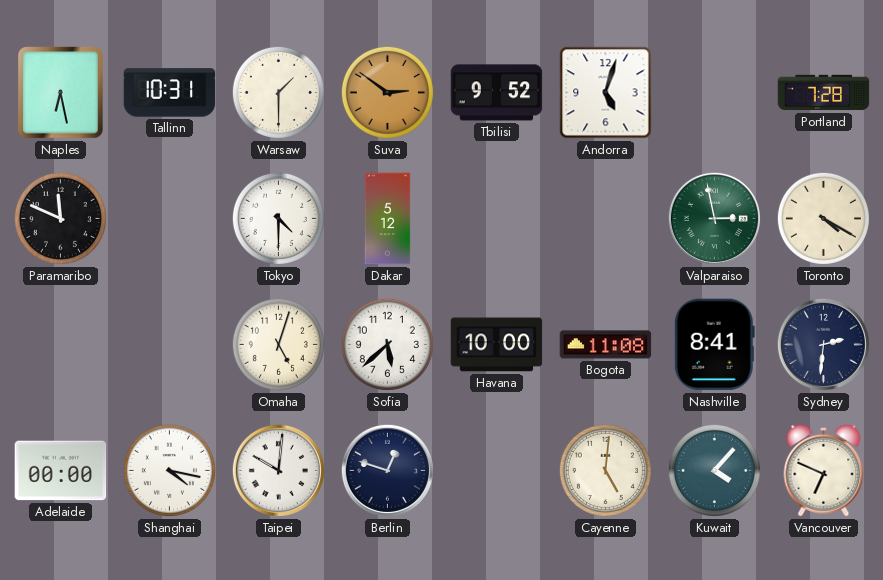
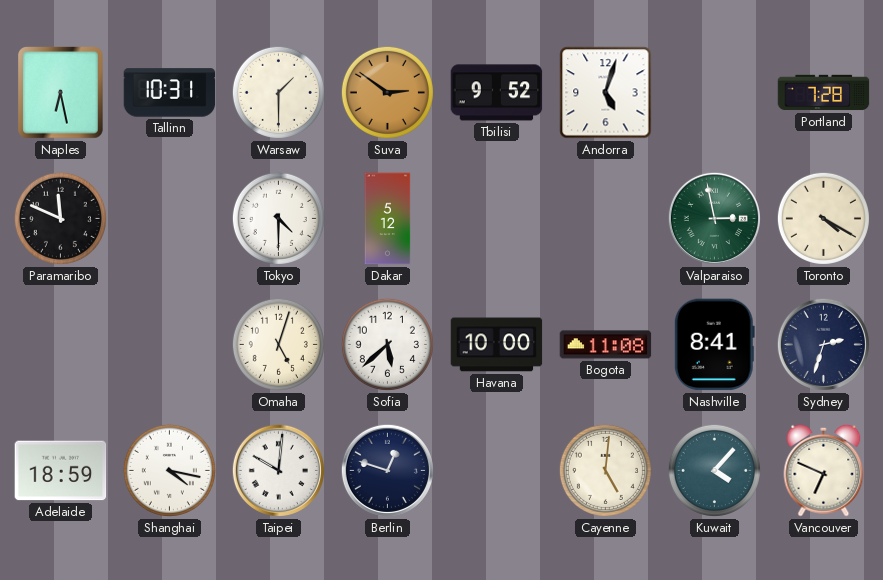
Sydney: 2:31 -> 2:33 (823, 344)
Adelaide: 00:00 -> 18:59 (61, 471)
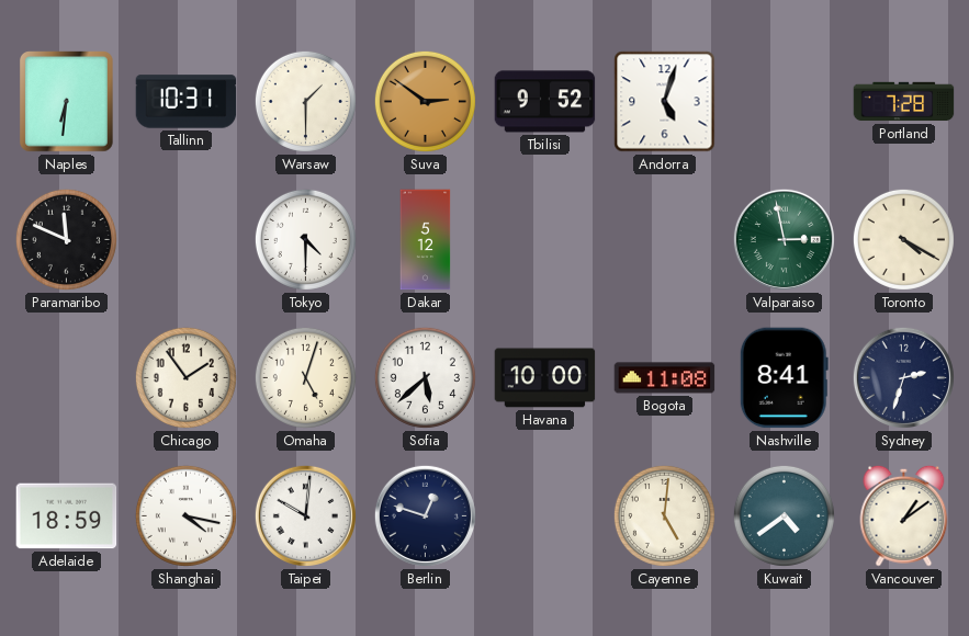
Naples: 6:28 -> 6:31 (67, 102)
Chicago: none -> 1:54 (185, 377)
Kuwait: 4:07 -> 4:39 (784, 515)
Vancouver: 6:49 -> 1:09 (904, 515)
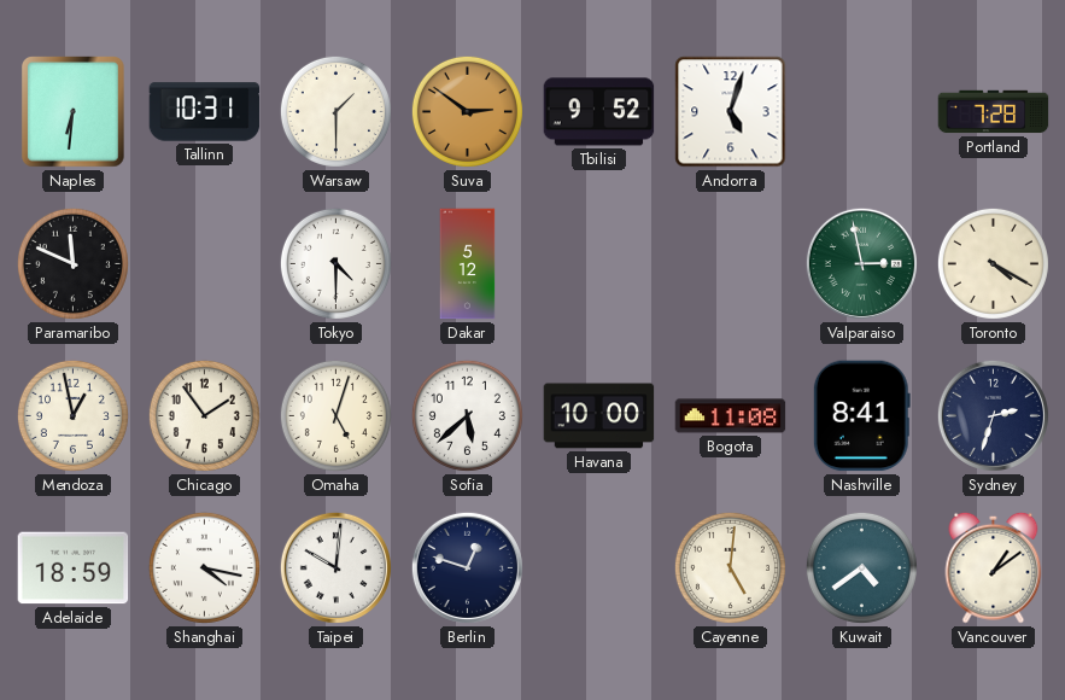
Mendoza: none -> 12:58 (72, 415)
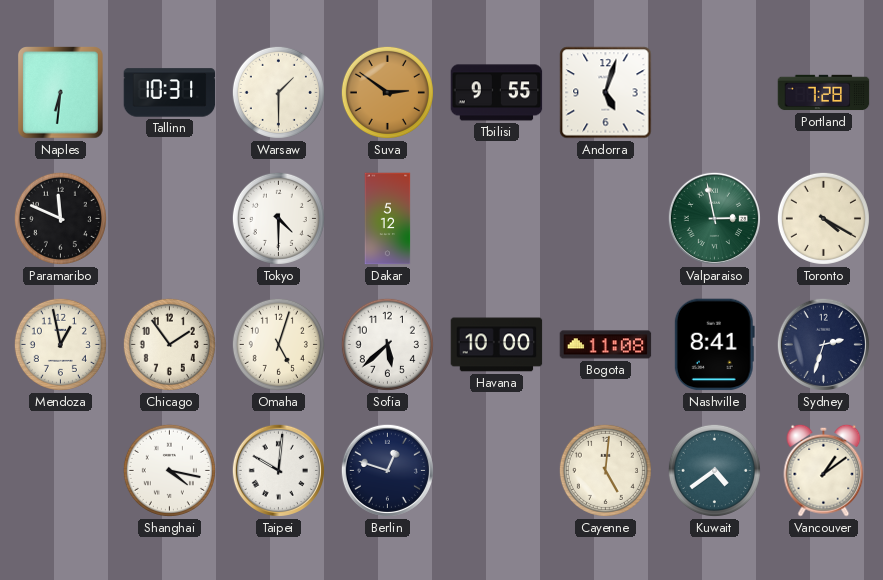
Tbilisi: 9:52 -> 9:55 (497, 93)
Adelaide: 18:59 -> none (74, 568)
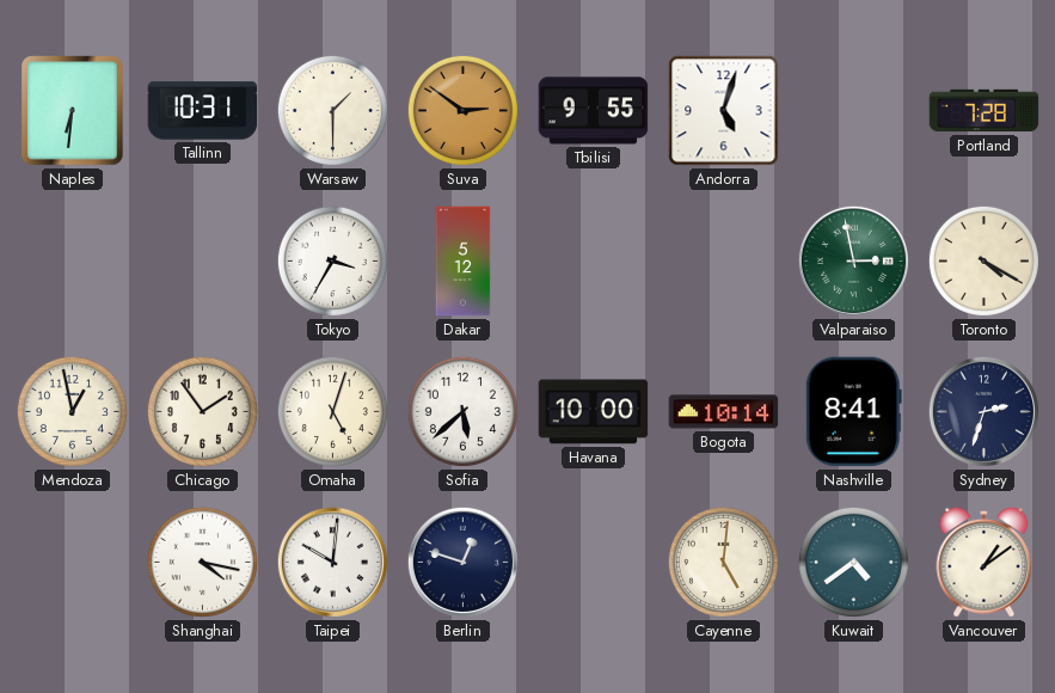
Paramaribo: 11:49 -> none (60, 218)
Tokyo: 4:30 -> 3:35 (332, 260)
Bogota: 11:08 -> 10:14 (724, 412)
